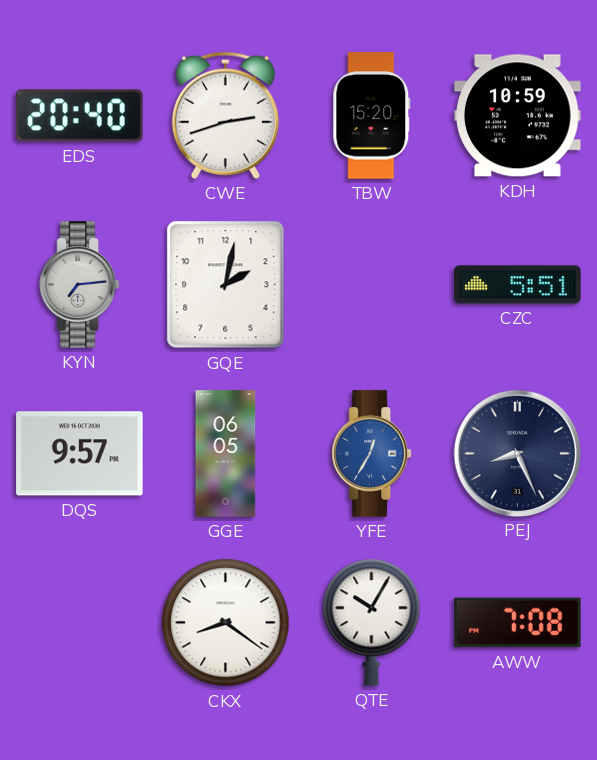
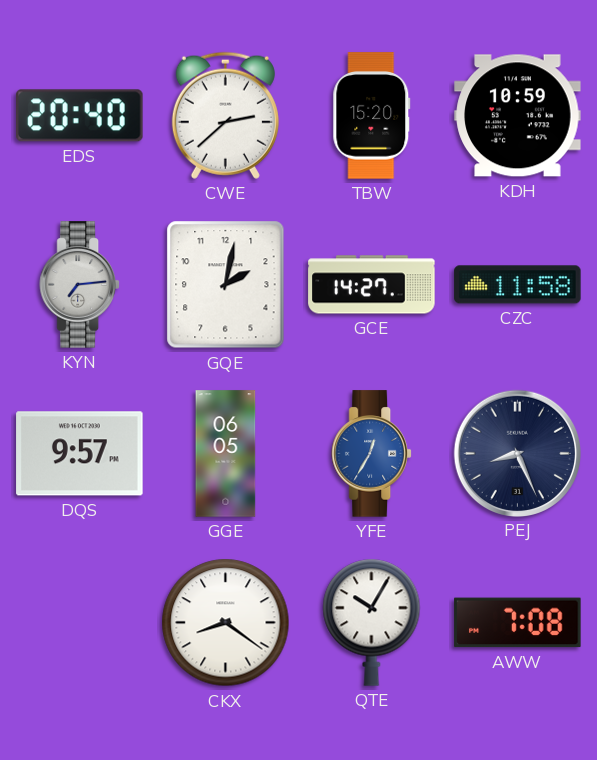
CWE: 2:42 -> 2:38 (225, 115)
GCE: none -> 14:27 (372, 285)
CZC: 5:51 -> 11:58 (518, 285)
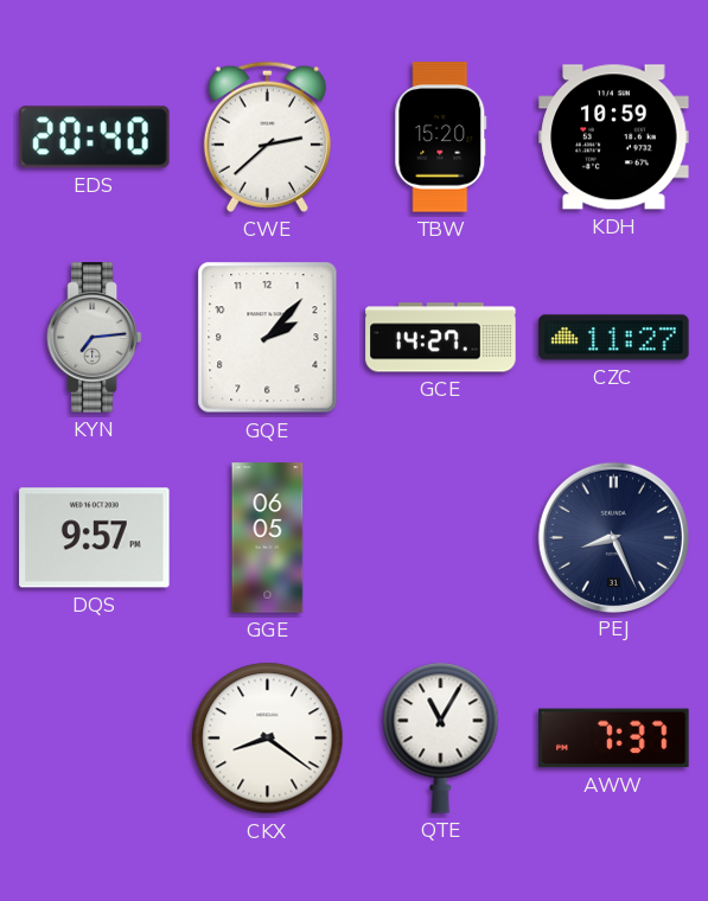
GQE: 2:02 -> 2:07 (268, 338)
CZC: 11:58 -> 11:27 (614, 338)
YFE: 12:35 -> none (371, 454)
QTE: 10:05 -> 11:05 (441, 737)
AWW: 7:08 -> 7:37 (614, 739)
